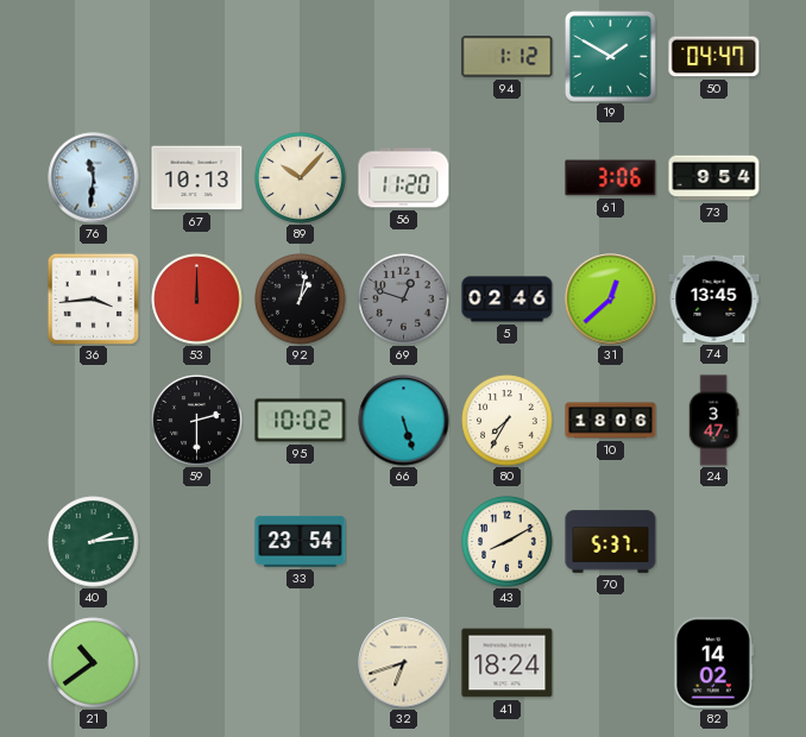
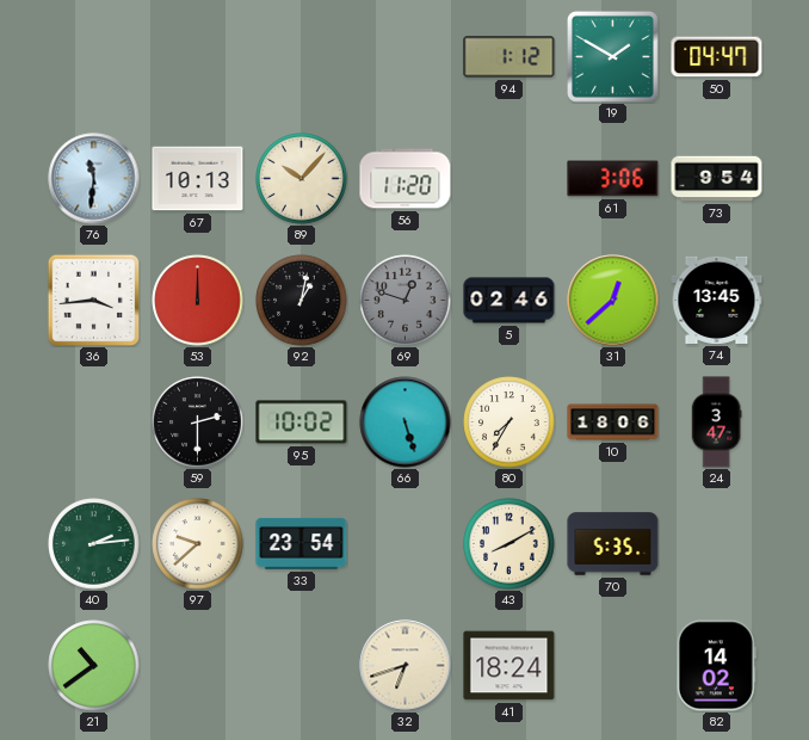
97: none -> 9:38 (198, 544)
70: 5:37 -> 5:35 (613, 544)
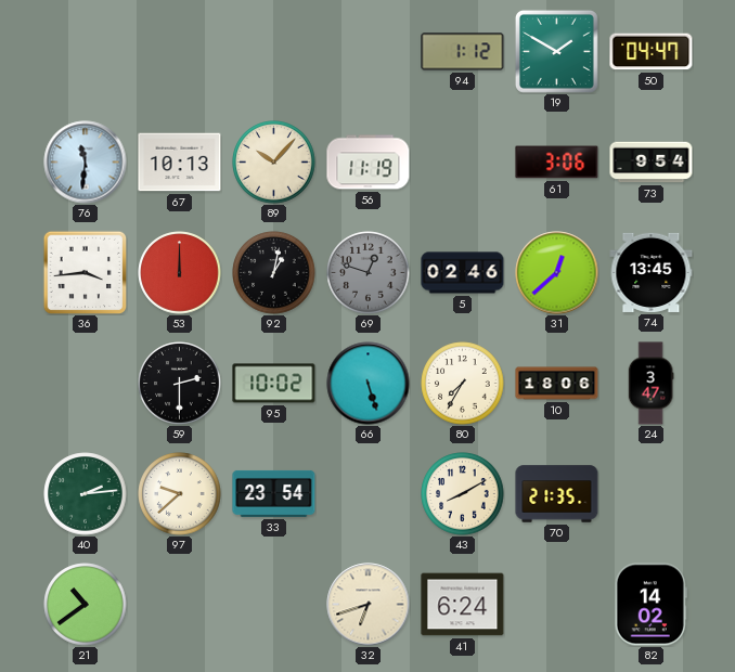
56: 11:20 -> 11:19 (369, 163)
70: 5:35 -> 21:35 (557, 494)
41: 18:24 -> 6:24 (463, 605)
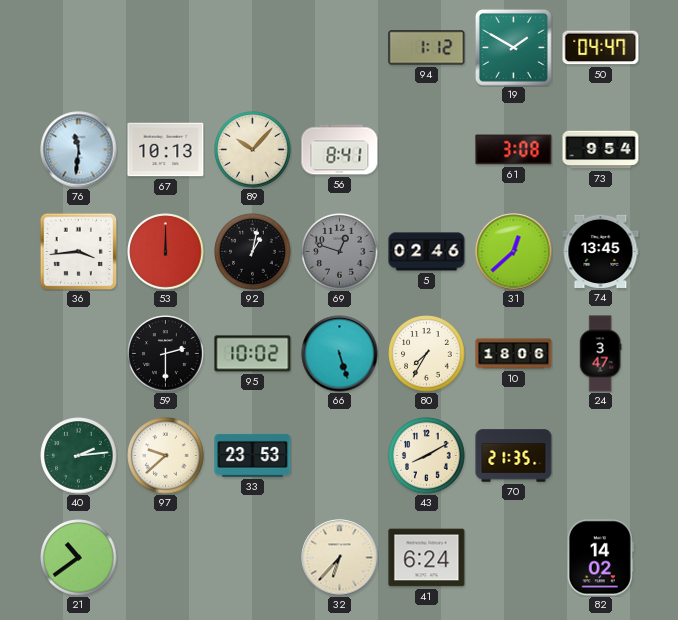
56: 11:19 -> 8:41 (340, 150)
61: 3:06 -> 3:08 (514, 150)
33: 23:54 -> 23:53 (253, 455)
32: 6:42 -> 6:37 (340, 558)
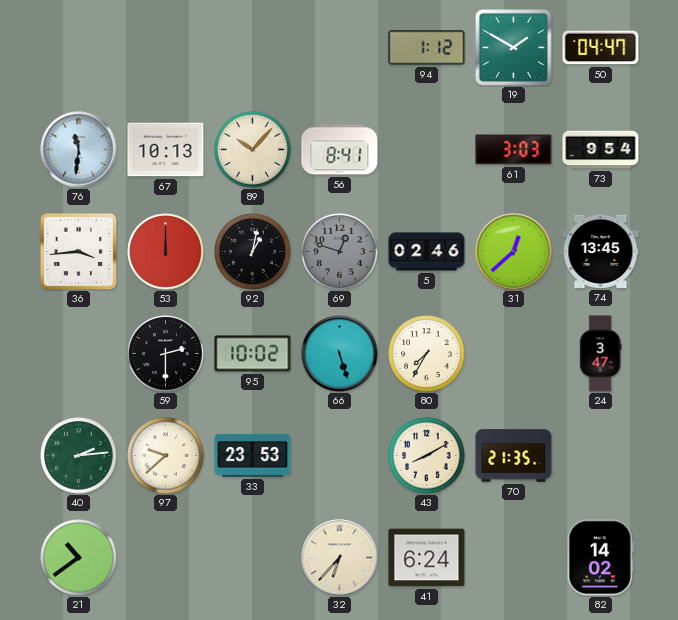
61: 3:08 -> 3:03 (514, 150)
10: 18:06 -> none (514, 354)
